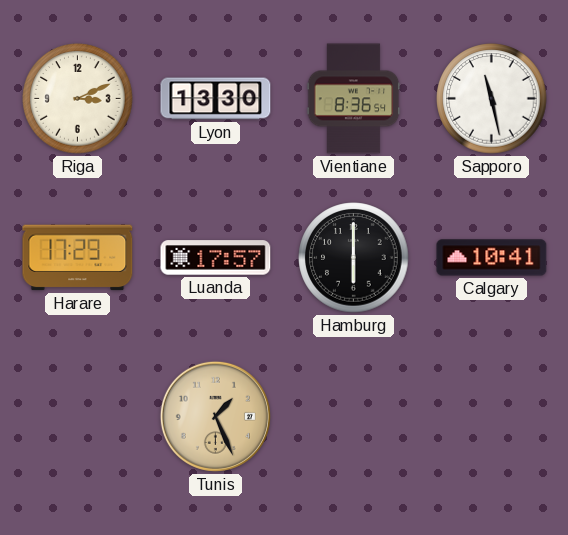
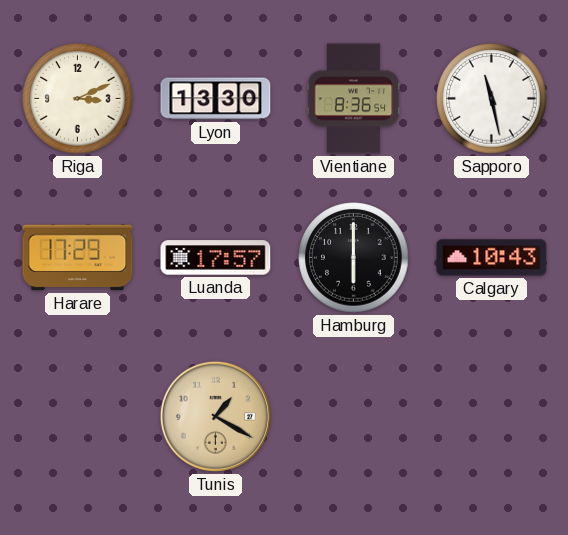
Calgary: 10:41 -> 10:43 (492, 258)
Tunis: 1:26 -> 1:20 (215, 416)
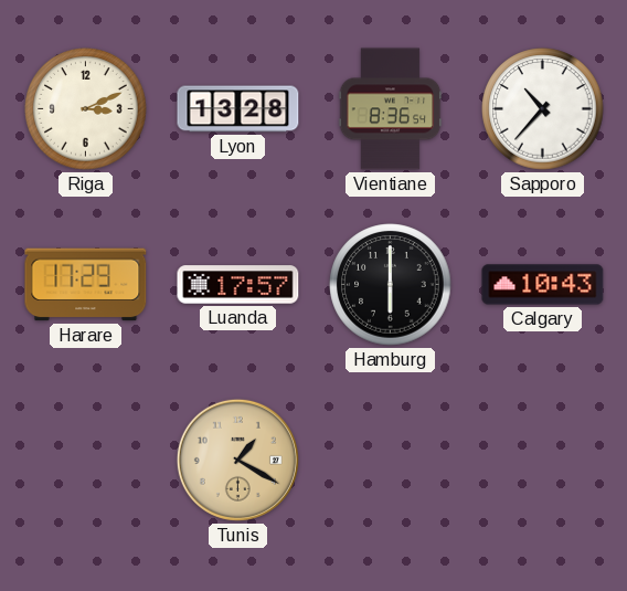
Lyon: 13:30 -> 13:28 (238, 109)
Sapporo: 11:28 -> 10:37 (543, 109)
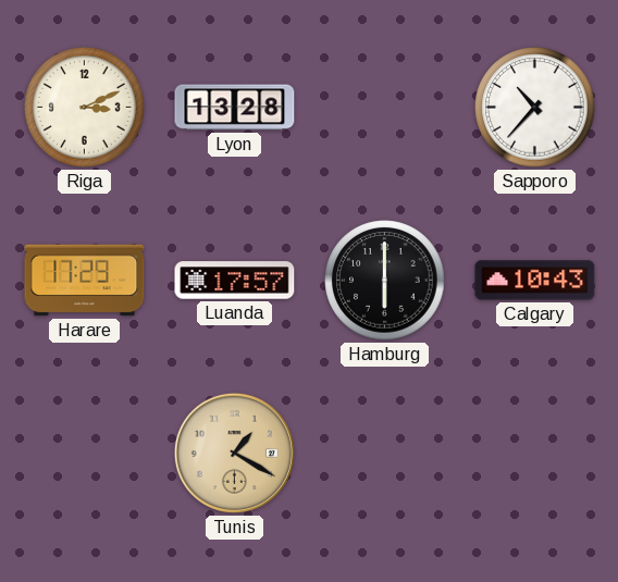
Vientiane: 8:36 -> none (391, 109)
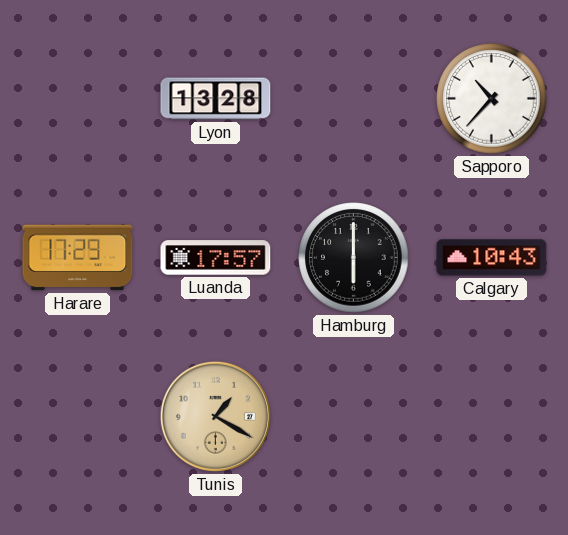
Riga: 3:11 -> none (85, 108)
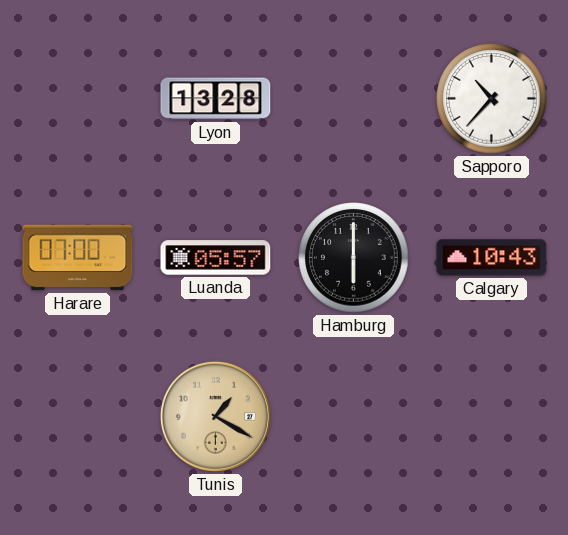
Harare: 17:29 -> 07:00 (78, 258)
Luanda: 17:57 -> 05:57 (216, 258)
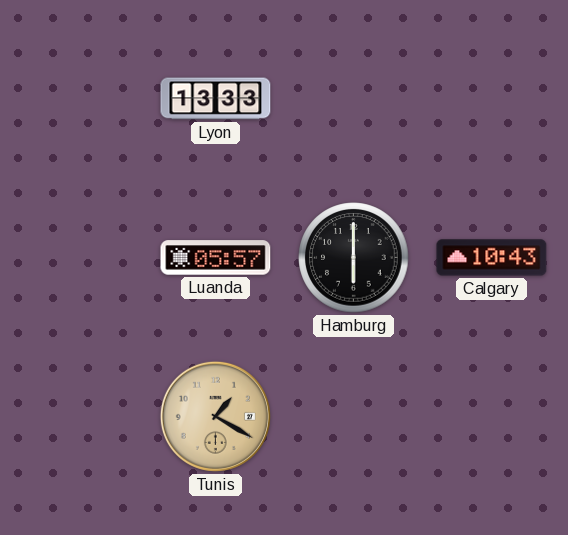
Lyon: 13:28 -> 13:33 (216, 99)
Sapporo: 10:37 -> none (492, 99)
Harare: 07:00 -> none (78, 258)
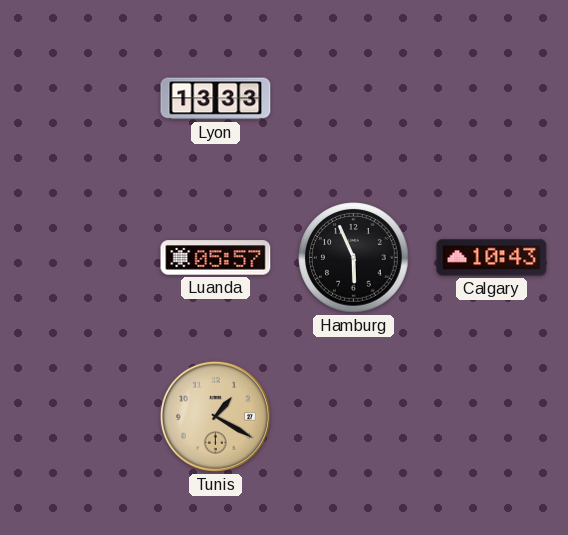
Hamburg: 6:00 -> 5:56 (354, 258)
